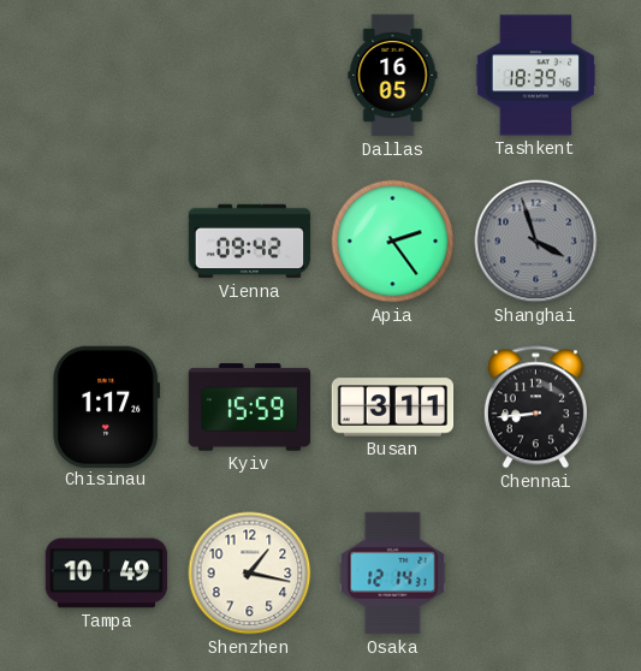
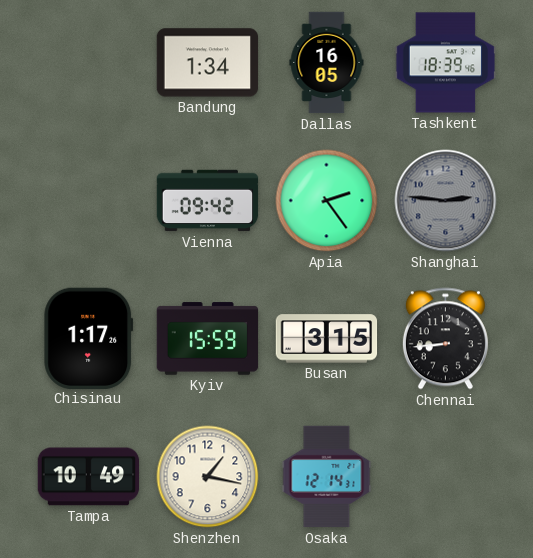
Bandung: none -> 1:34 (208, 63)
Shanghai: 3:57 -> 2:46 (446, 201)
Busan: 3:11 -> 3:15 (327, 339)
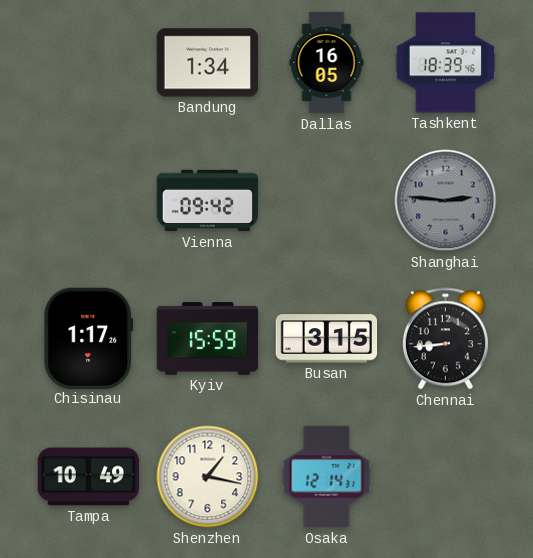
Apia: 2:24 -> none (327, 201)
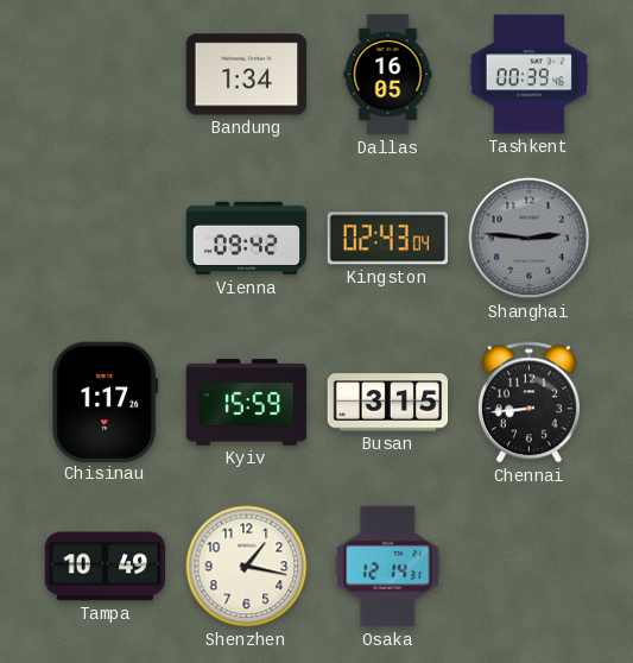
Tashkent: 18:39 -> 00:39 (530, 75)
Kingston: none -> 02:43 (387, 239)
